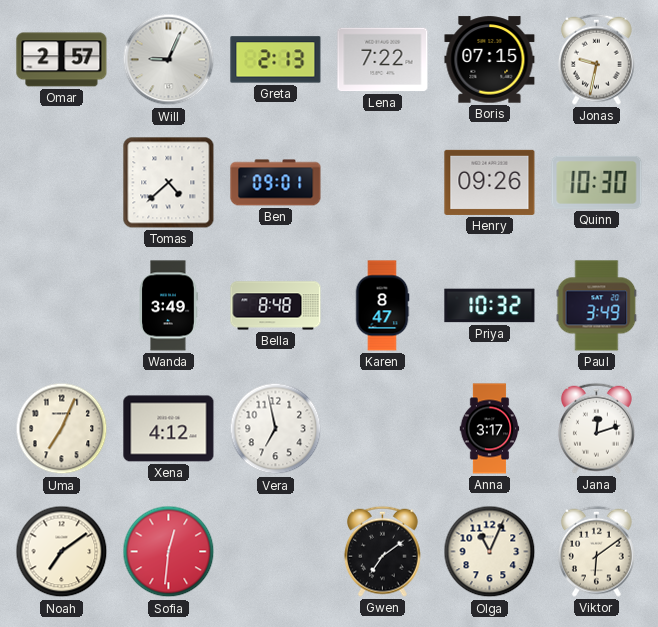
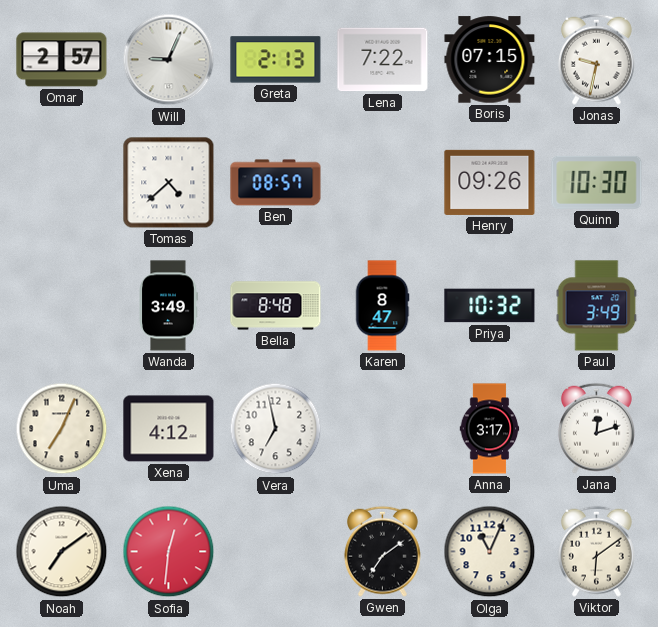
Ben: 09:01 -> 08:57 (276, 183)
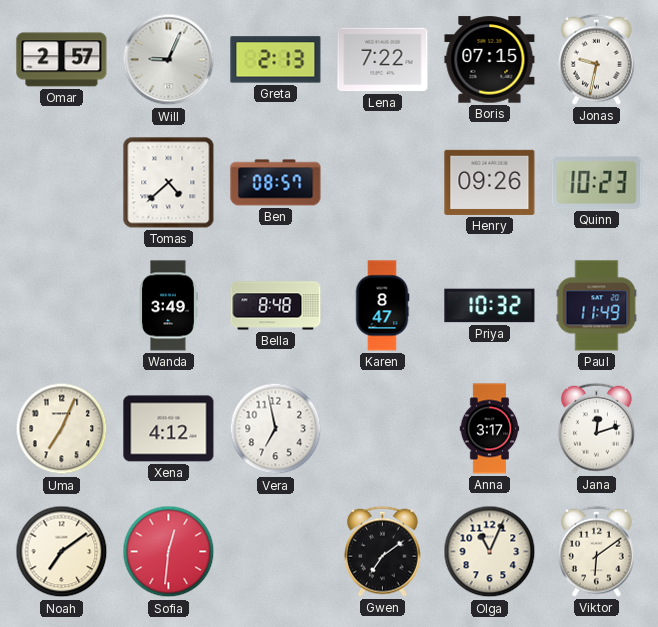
Quinn: 10:30 -> 10:23 (597, 182)
Paul: 3:49 -> 11:49 (597, 306)
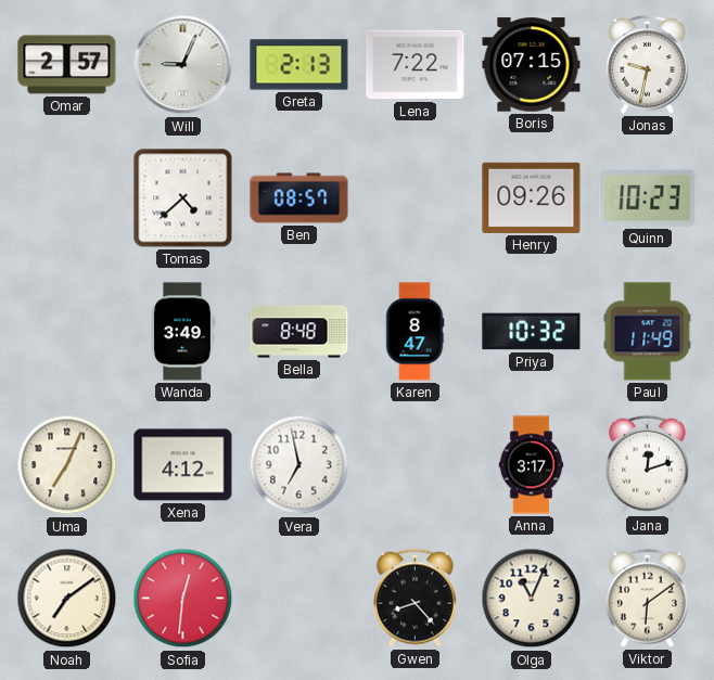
Gwen: 7:09 -> 8:23 (415, 598)
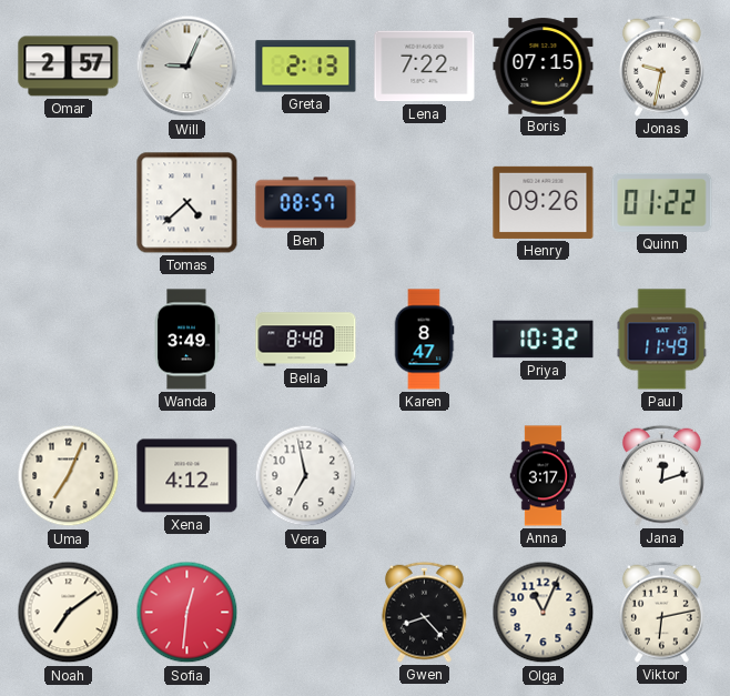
Quinn: 10:23 -> 01:22 (662, 202)
Viktor: 6:09 -> 6:13 (661, 612)
